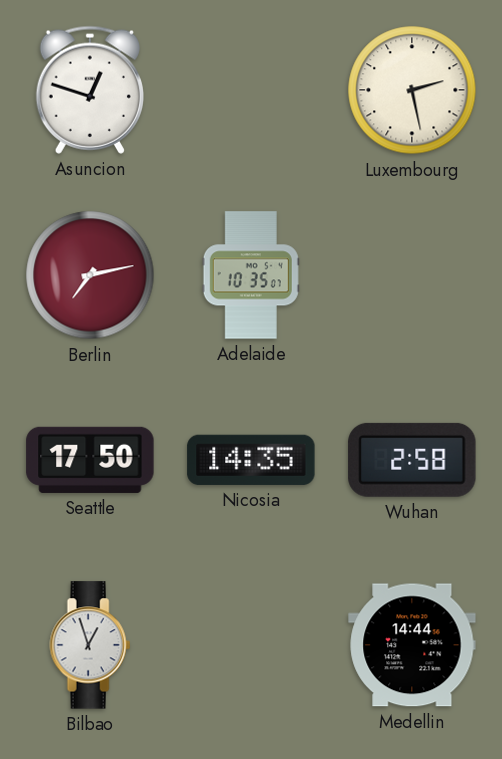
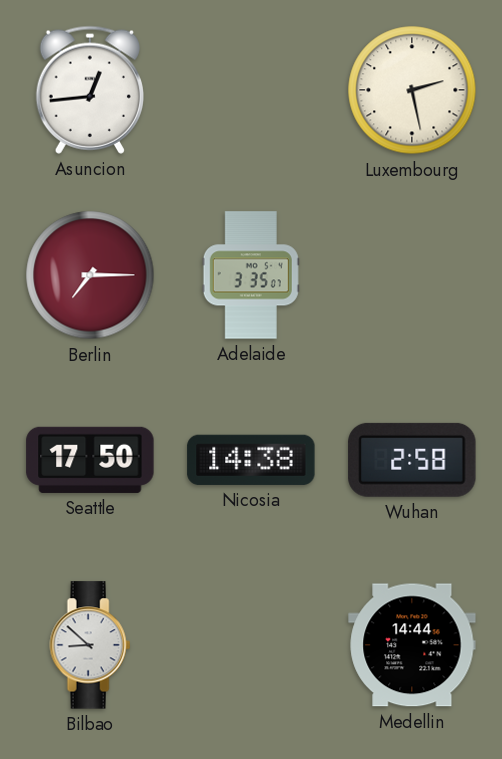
Asuncion: 12:48 -> 12:44 (90, 90)
Berlin: 7:13 -> 7:15 (90, 275)
Adelaide: 10:35 -> 3:35 (251, 275)
Nicosia: 14:35 -> 14:38 (251, 460)
Bilbao: 12:57 -> 8:52 (90, 645)
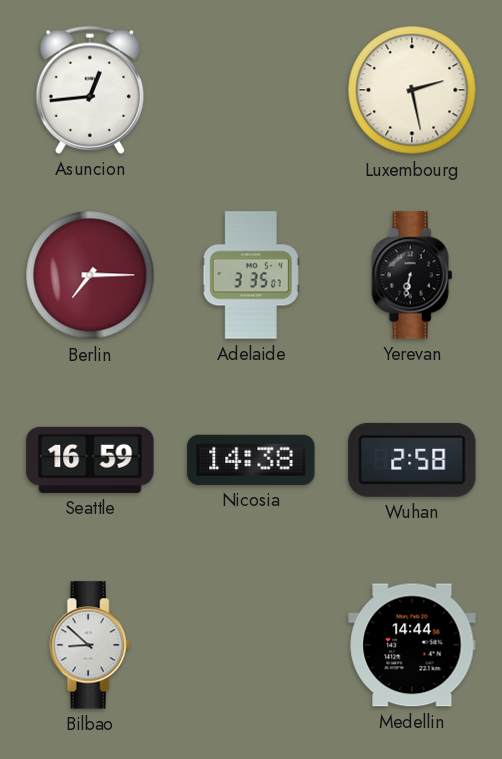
Yerevan: none -> 6:32 (412, 275)
Seattle: 17:50 -> 16:59 (90, 460)
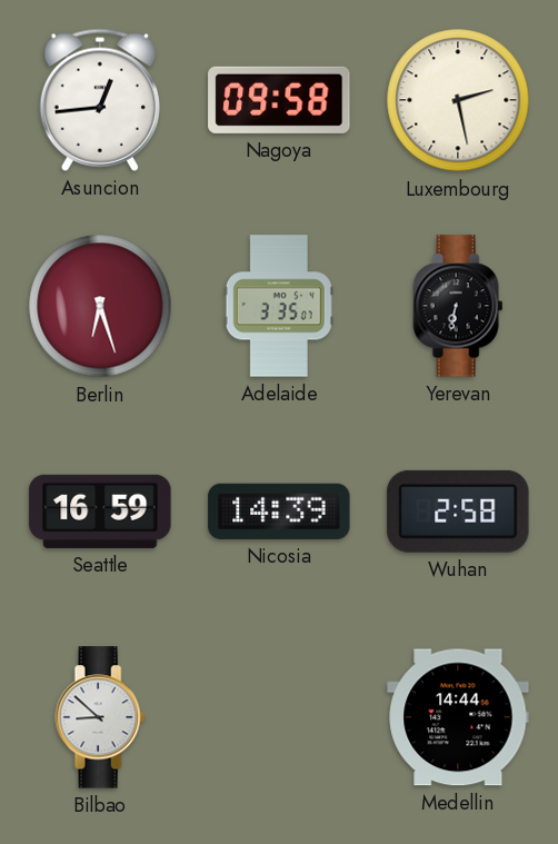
Nagoya: none -> 09:58 (279, 100)
Berlin: 7:15 -> 6:27 (100, 306)
Nicosia: 14:38 -> 14:39 (279, 512)
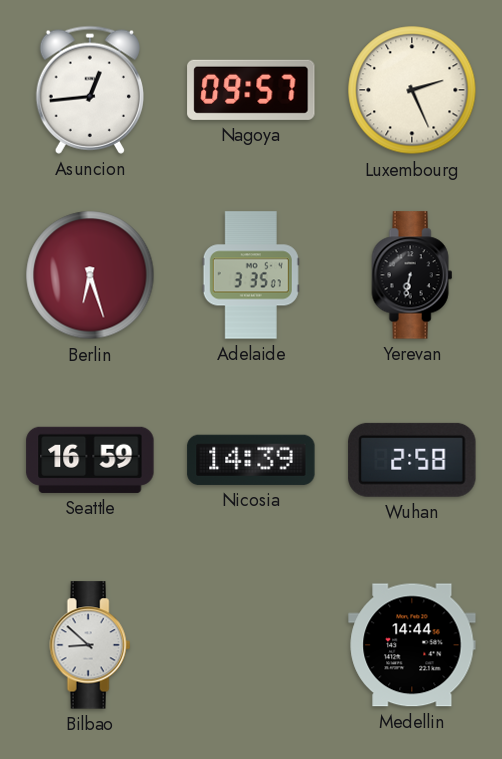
Nagoya: 09:58 -> 09:57 (251, 90)
Luxembourg: 2:28 -> 2:26 (412, 90)
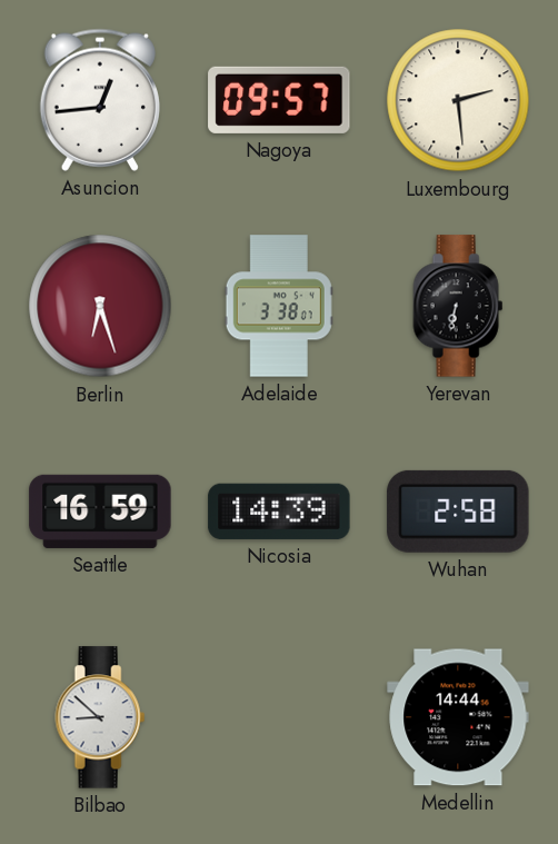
Luxembourg: 2:26 -> 2:29 (458, 100)
Adelaide: 3:35 -> 3:38 (279, 306)
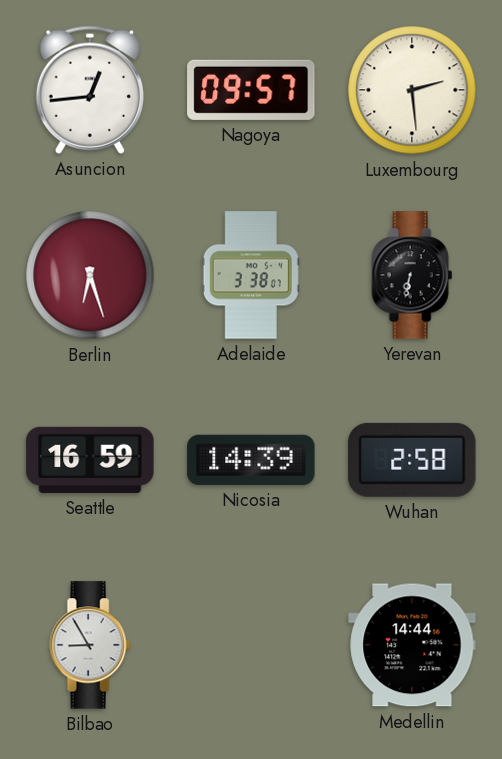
Bilbao: 8:52 -> 8:55 (90, 645)
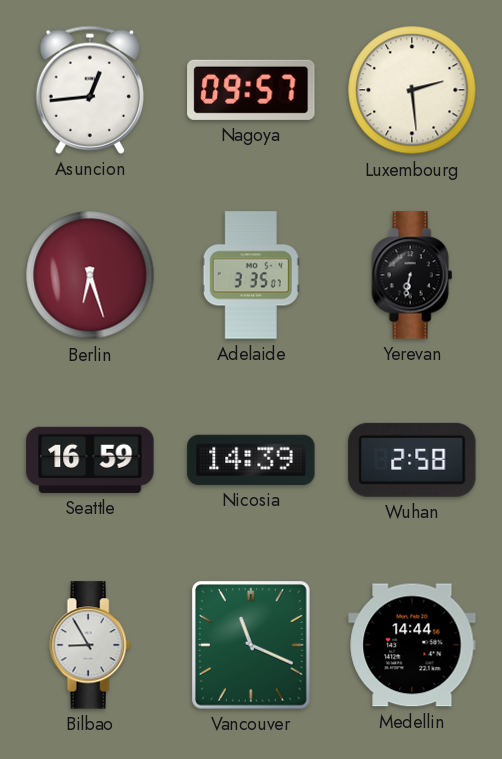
Adelaide: 3:38 -> 3:35 (251, 275)
Vancouver: none -> 11:19 (252, 646)
